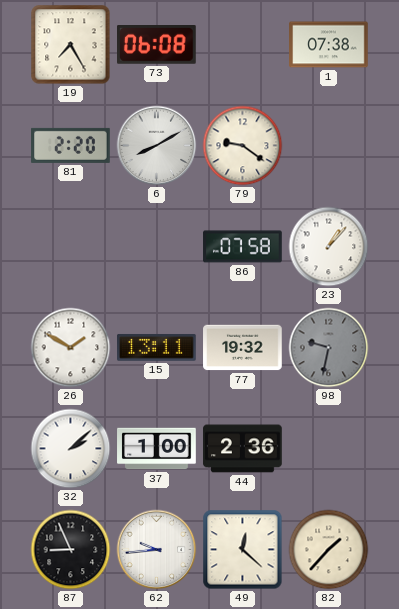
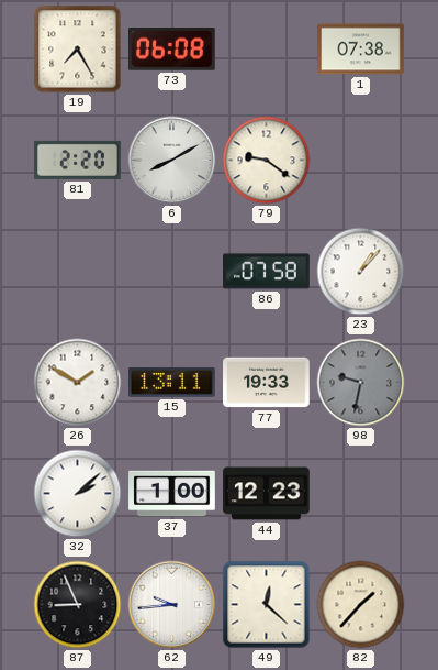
77: 19:32 -> 19:33 (267, 383)
44: 2:36 -> 12:23 (267, 494)
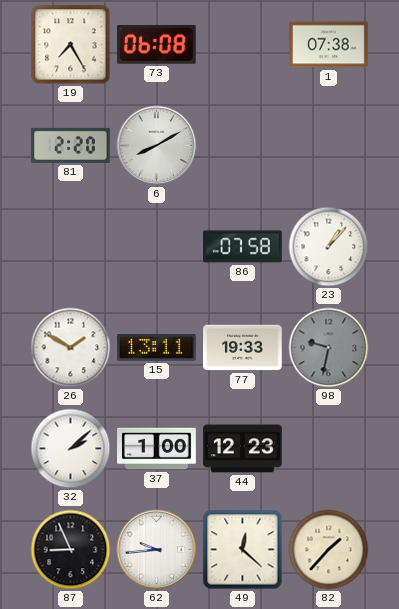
79: 9:21 -> none (267, 161)
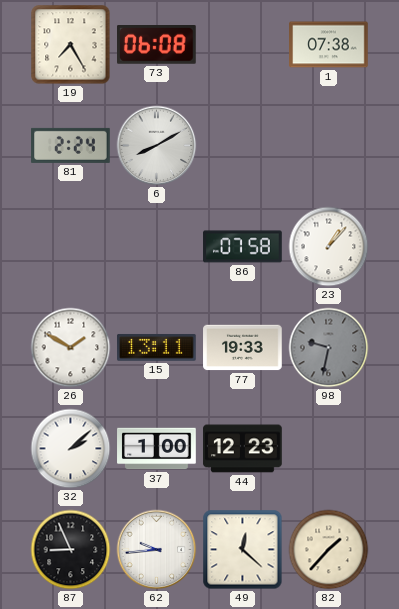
81: 2:20 -> 2:24 (71, 145)
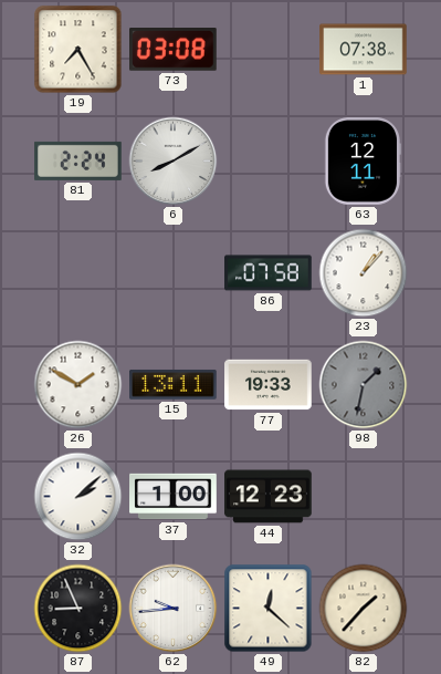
73: 06:08 -> 03:08 (174, 50)
63: none -> 12:11 (361, 162)
98: 9:32 -> 1:32 (364, 385)
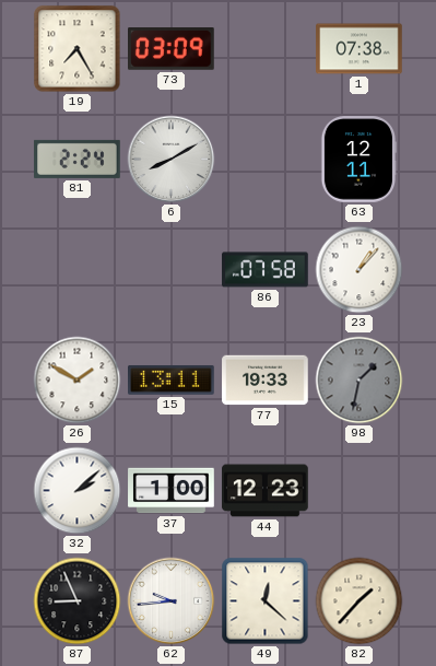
73: 03:08 -> 03:09 (172, 49)
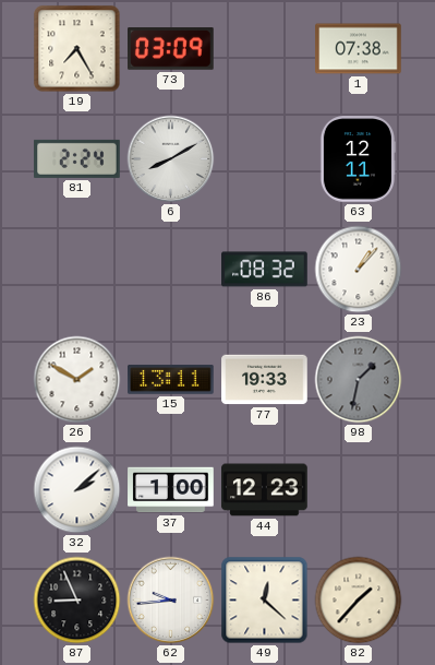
86: 07:58 -> 08:32 (265, 270)
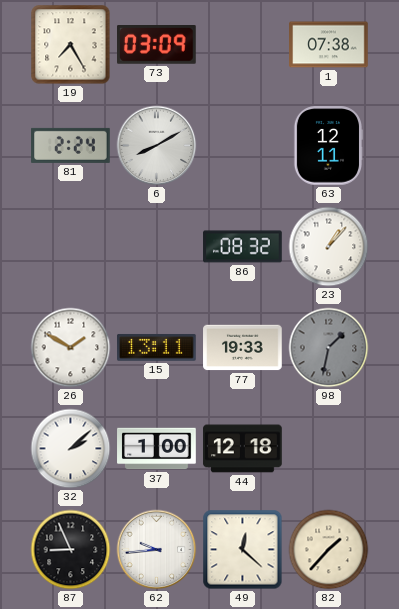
44: 12:23 -> 12:18 (243, 449)
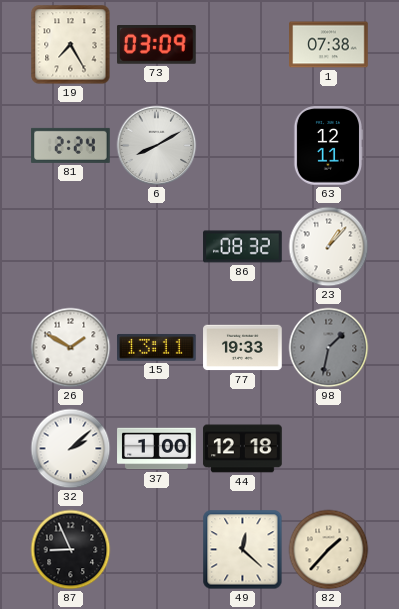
62: 9:44 -> none (157, 550)
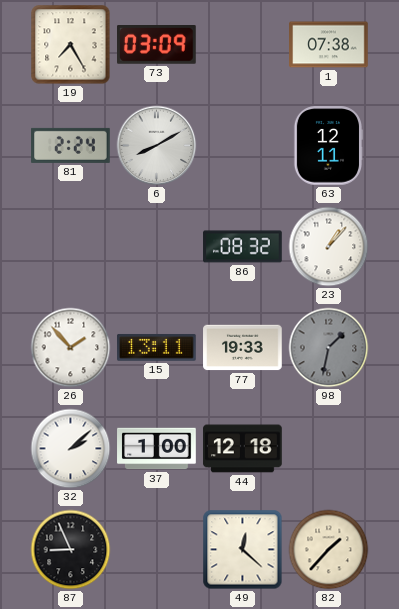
26: 1:50 -> 1:53 (71, 348)
